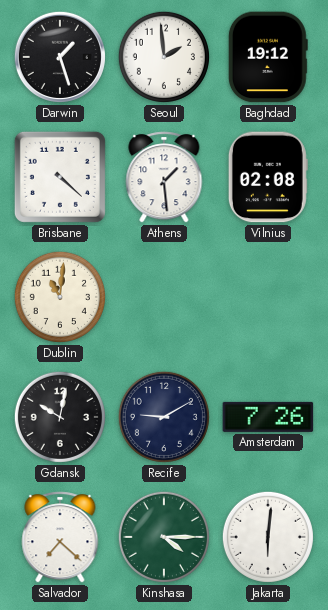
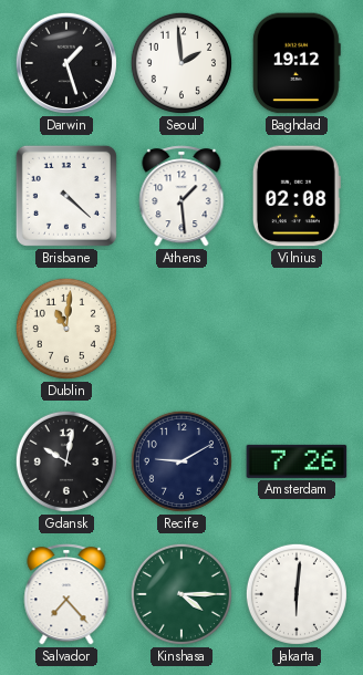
Salvador: 7:22 -> 7:23 (66, 594)
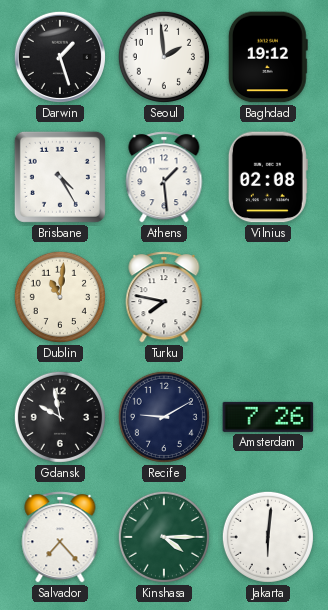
Brisbane: 4:22 -> 4:25 (60, 177)
Turku: none -> 7:47 (164, 297)
Gdansk: 10:02 -> 9:58 (60, 417)
